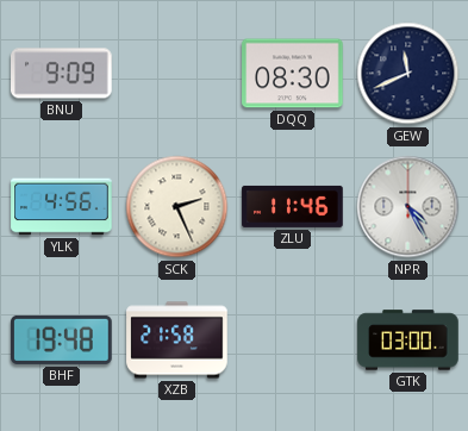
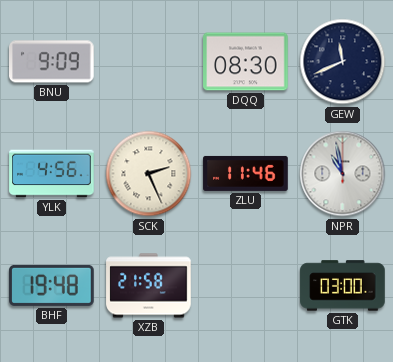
NPR: 4:25 -> 10:58 (343, 174)
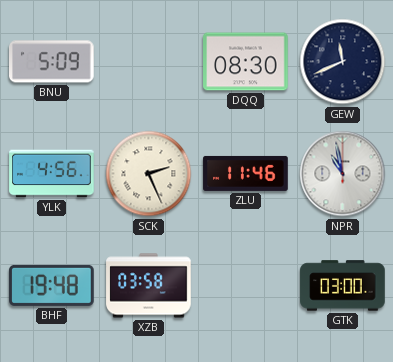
BNU: 9:09 -> 5:09 (52, 62)
XZB: 21:58 -> 03:58 (149, 286)
